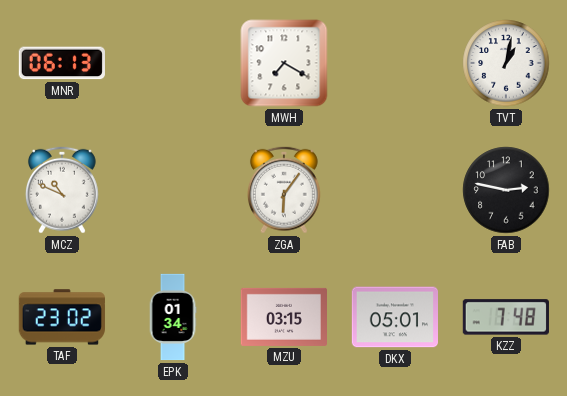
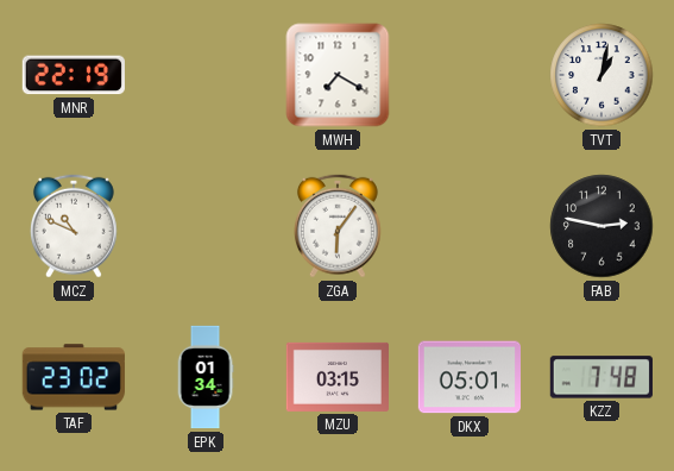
MNR: 06:13 -> 22:19 (74, 75)
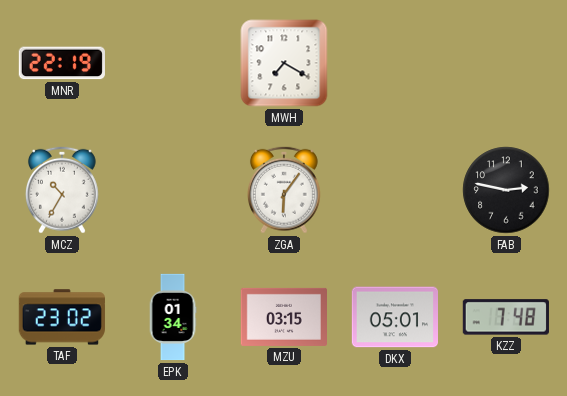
TVT: 1:02 -> none (601, 75)
MCZ: 10:49 -> 10:35 (62, 190)
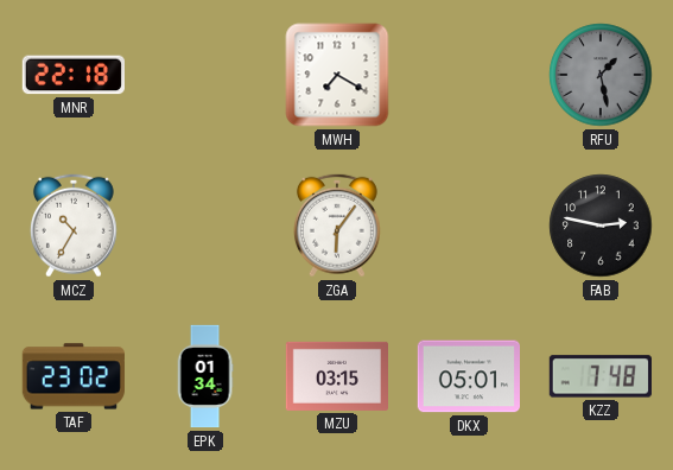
MNR: 22:19 -> 22:18 (74, 75)
RFU: none -> 1:28 (601, 75)
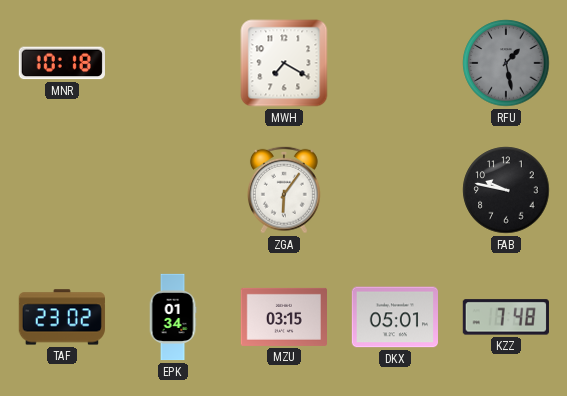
MNR: 22:18 -> 10:18 (62, 63)
MCZ: 10:35 -> none (74, 226)
FAB: 2:47 -> 9:47 (506, 190)
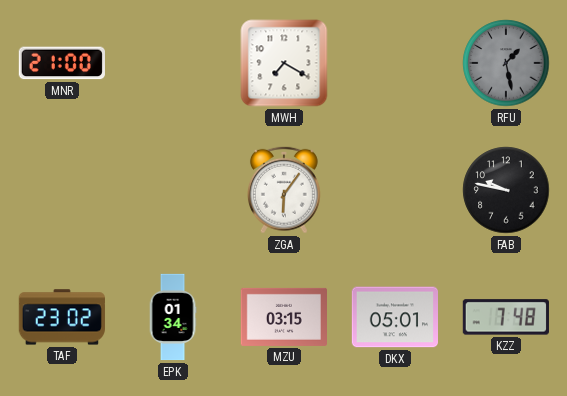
MNR: 10:18 -> 21:00 (62, 63)
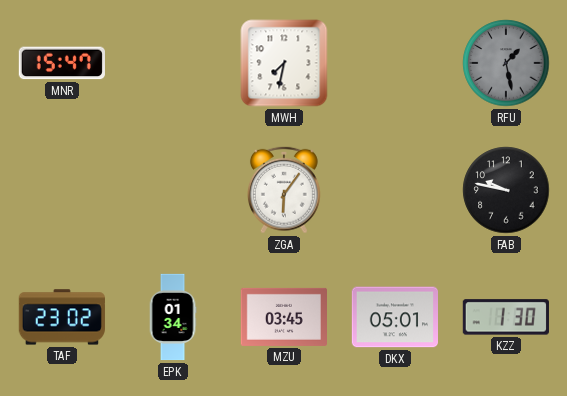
MNR: 21:00 -> 15:47 (62, 63)
MWH: 7:20 -> 7:32 (284, 63)
MZU: 03:15 -> 03:45 (283, 317)
KZZ: 7:48 -> 1:30 (506, 317)
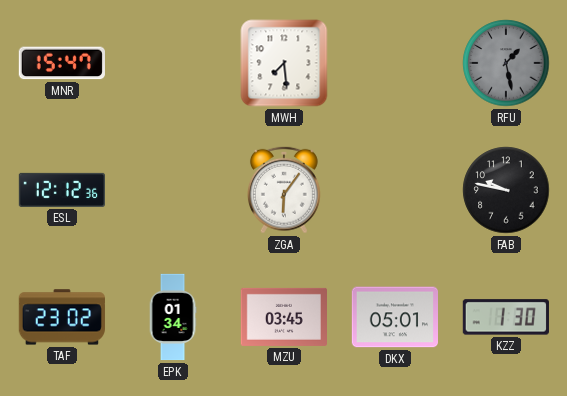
MWH: 7:32 -> 7:29 (284, 63)
ESL: none -> 12:12 (61, 190)
